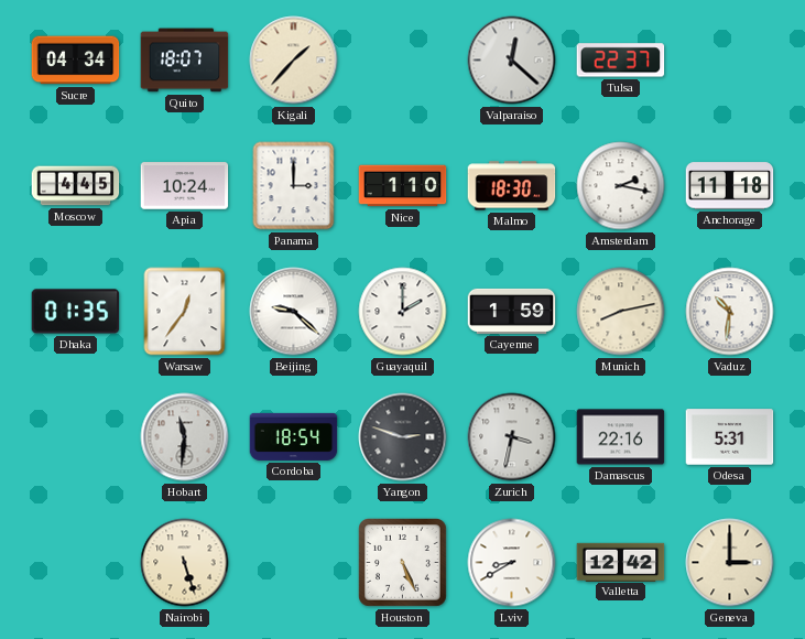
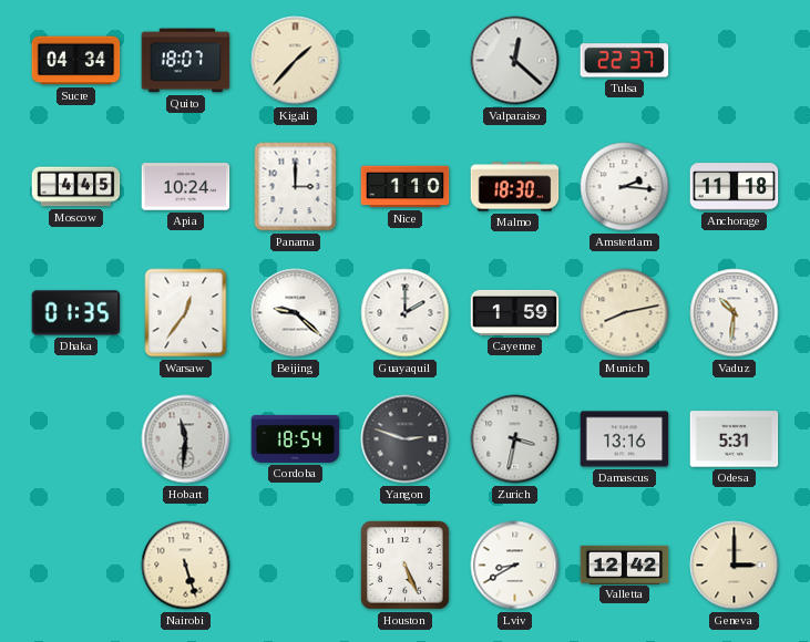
Amsterdam: 2:17 -> 2:16 (625, 187)
Damascus: 22:16 -> 13:16 (625, 439)
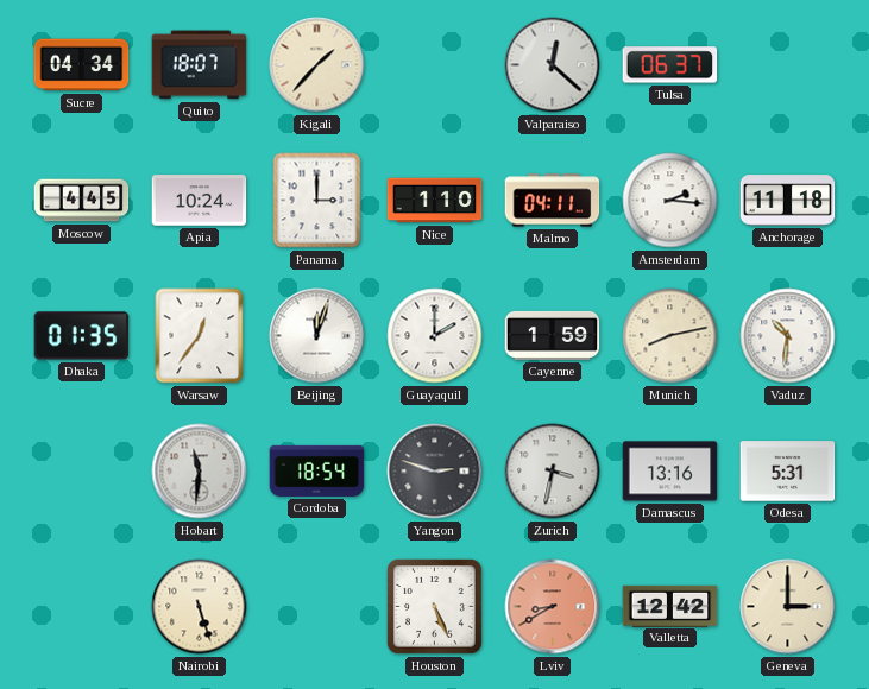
Tulsa: 22:37 -> 06:37 (670, 65)
Malmo: 18:30 -> 04:11 (553, 201)
Beijing: 9:22 -> 12:03 (317, 336)
Lviv dial: white -> salmon (553, 607)
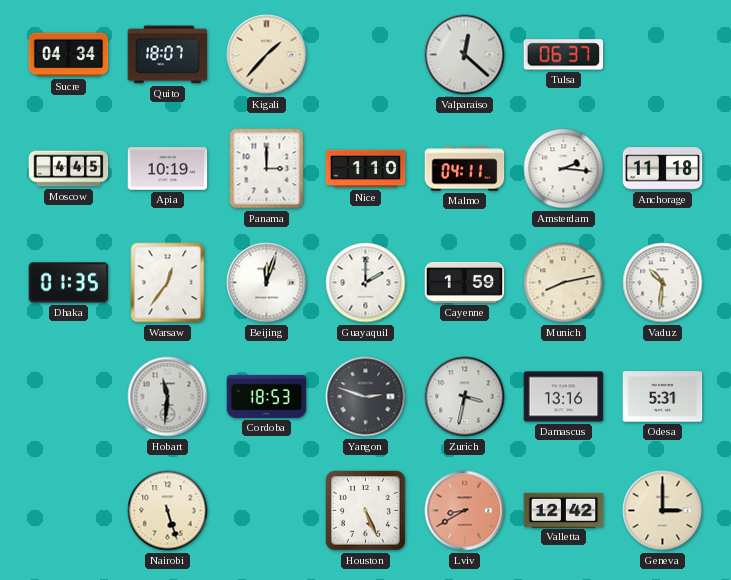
Apia: 10:24 -> 10:19 (168, 169)
Cordoba: 18:54 -> 18:53 (267, 396)
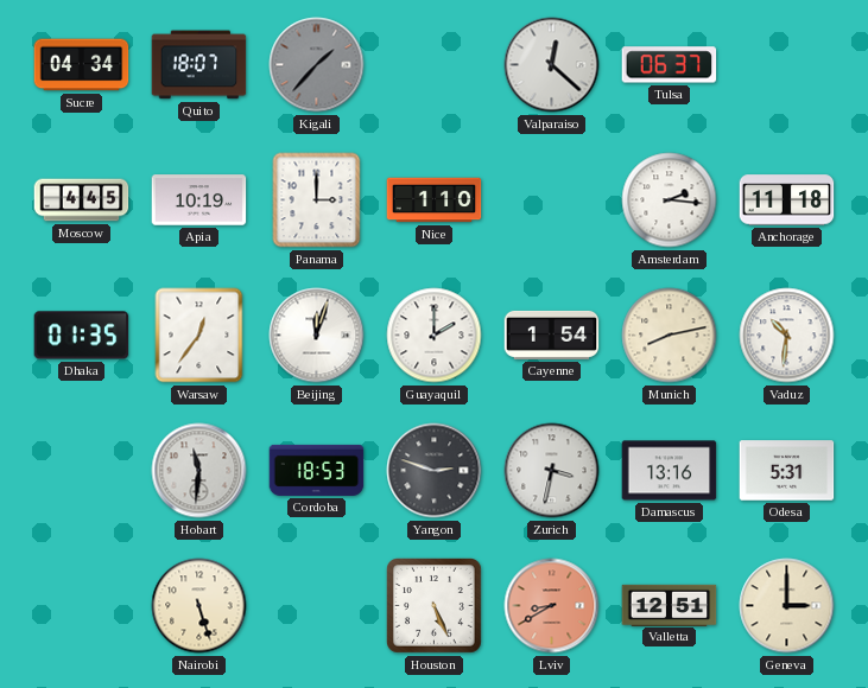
Kigali dial: cream -> grey (317, 65)
Malmo: 04:11 -> none (465, 169)
Cayenne: 1:59 -> 1:54 (552, 335)
Valletta: 12:42 -> 12:51 (670, 605)
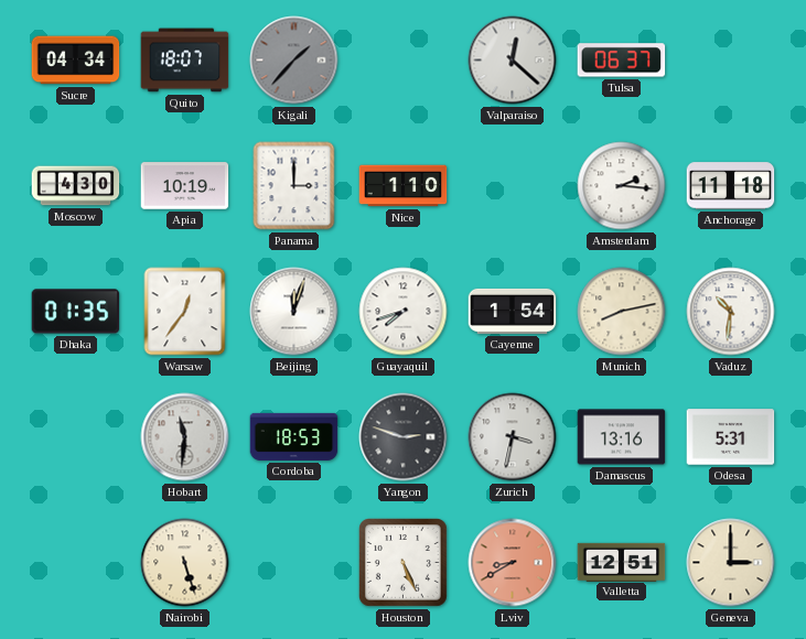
Moscow: 4:45 -> 4:30 (76, 186)
Guayaquil: 2:00 -> 7:42 (404, 312)
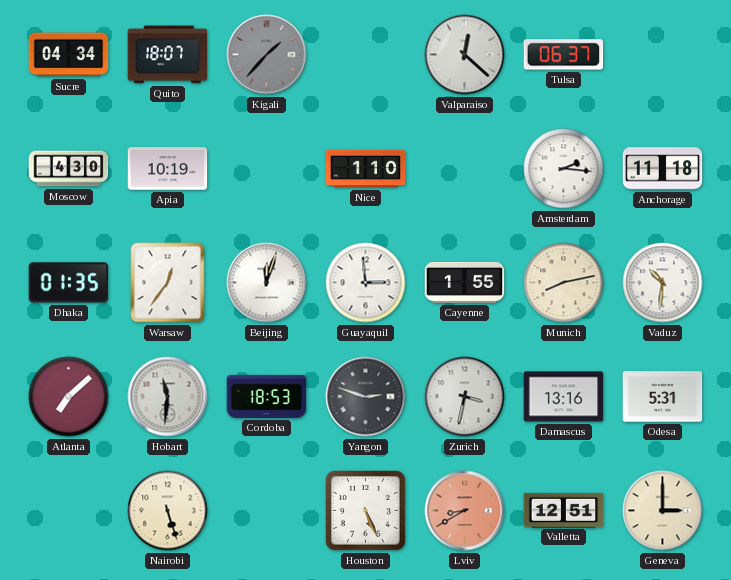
Panama: 3:00 -> none (294, 186)
Guayaquil: 7:42 -> 2:59 (366, 283)
Cayenne: 1:54 -> 1:55 (465, 282)
Atlanta: none -> 7:08 (69, 397)
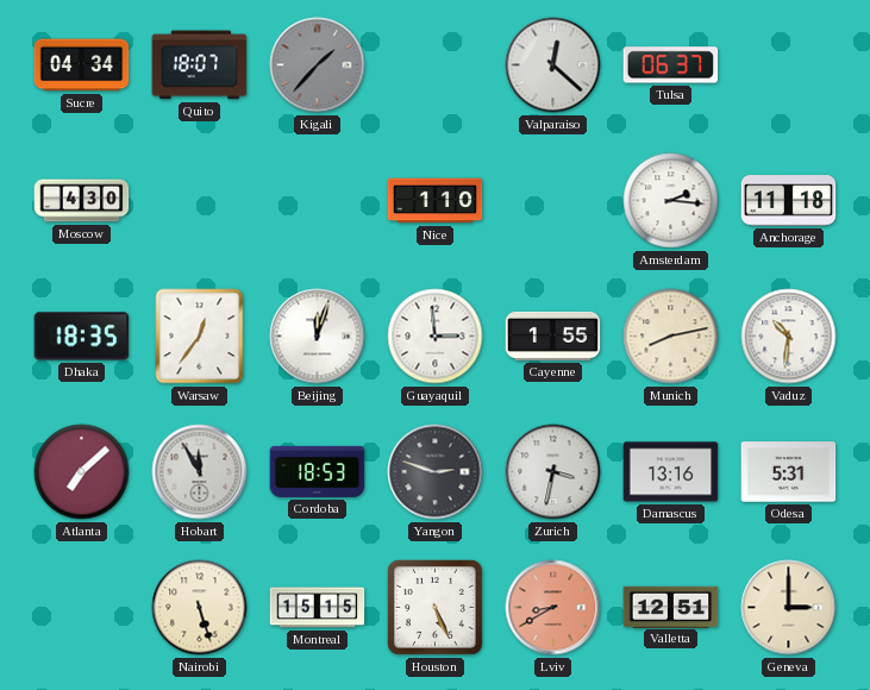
Apia: 10:19 -> none (168, 169)
Dhaka: 01:35 -> 18:35 (82, 337)
Hobart: 11:31 -> 11:55 (200, 472)
Montreal: none -> 15:15 (318, 608)
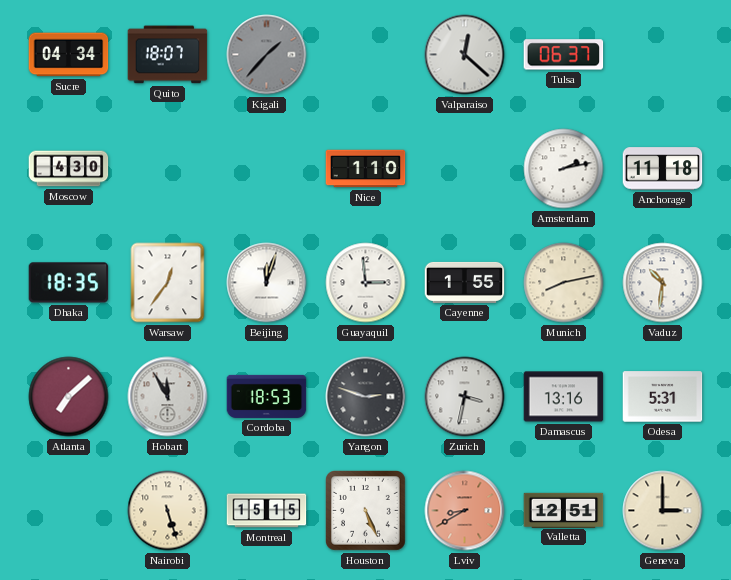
Amsterdam: 2:16 -> 2:13 (564, 169)
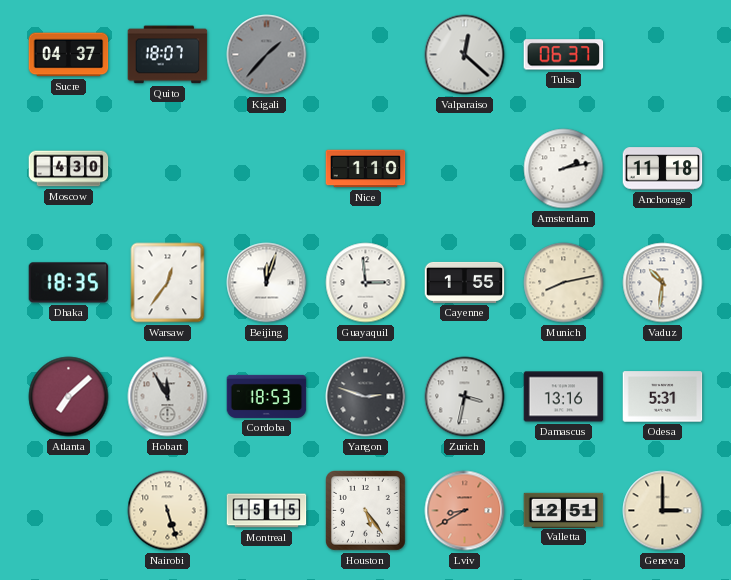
Sucre: 04:34 -> 04:37 (69, 55)
Houston: 5:26 -> 5:24 (366, 511)
